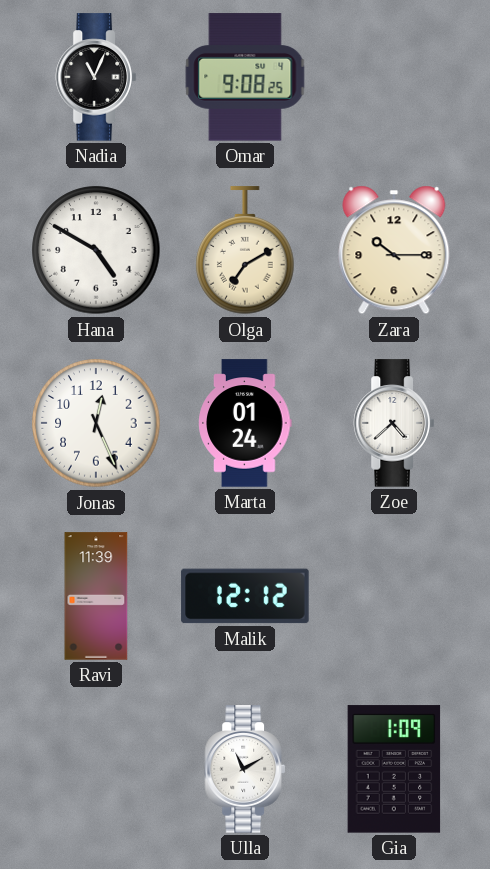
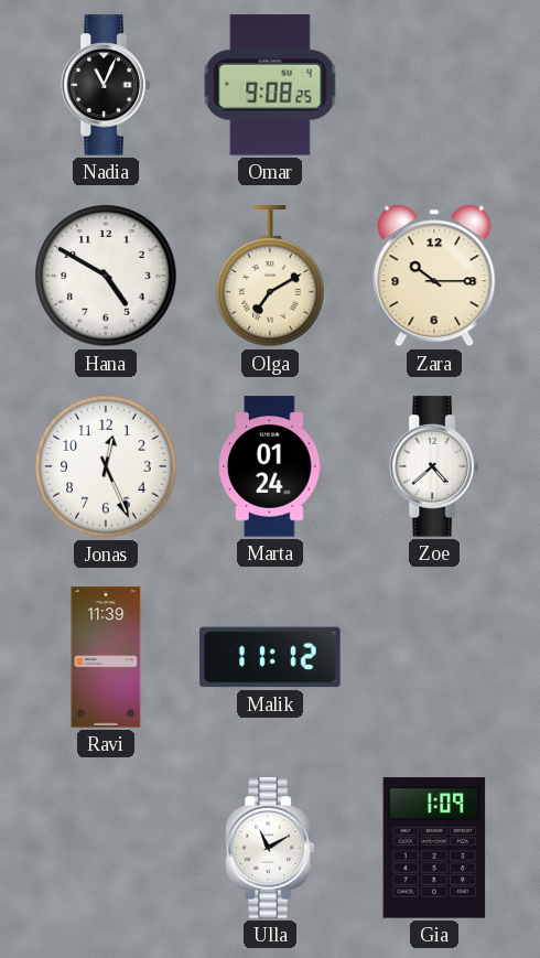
Malik: 12:12 -> 11:12 (270, 657)
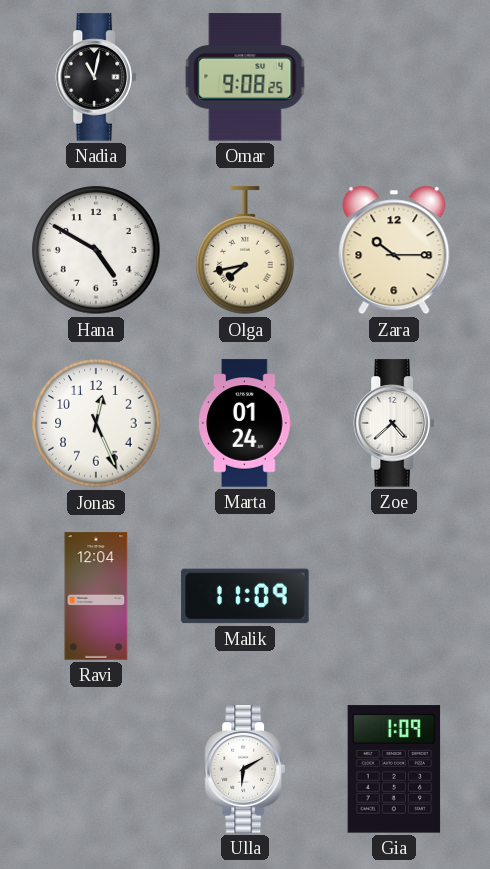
Nadia: 11:04 -> 11:02 (95, 77)
Olga: 7:10 -> 7:43 (245, 251)
Ravi: 11:39 -> 12:04 (96, 596)
Malik: 11:12 -> 11:09 (245, 596)
Ulla: 11:10 -> 6:10 (244, 769)
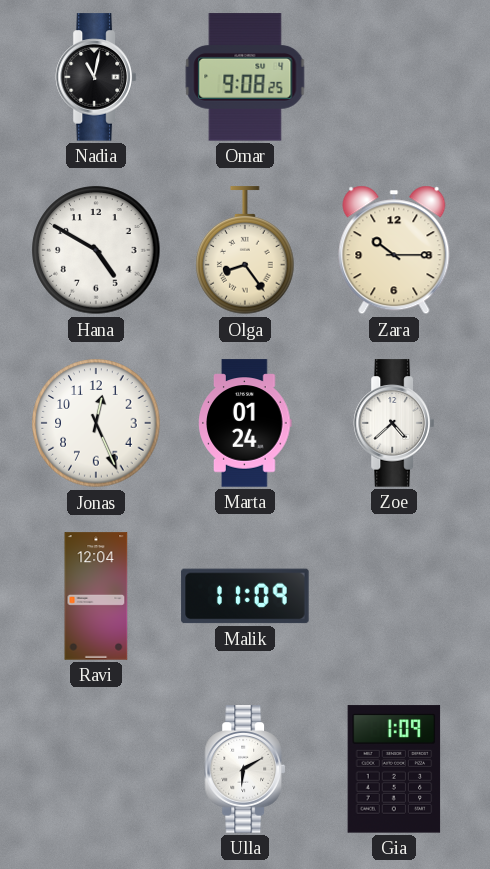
Olga: 7:43 -> 8:24 (245, 251)
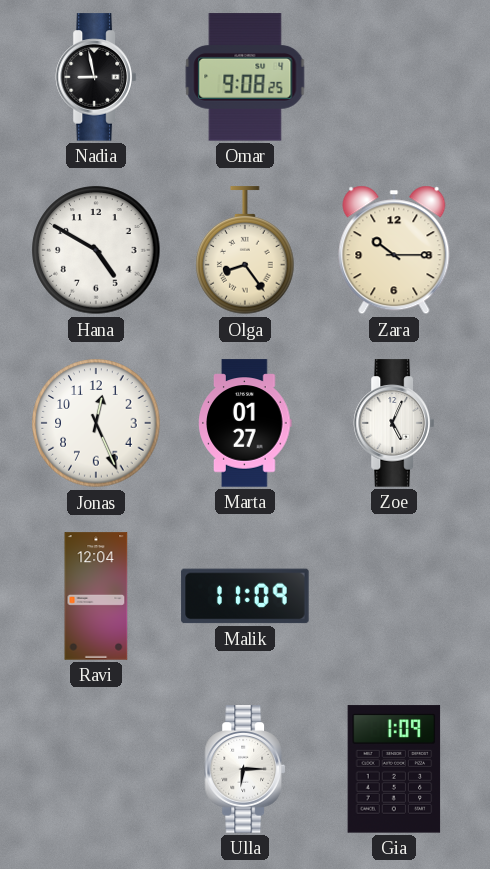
Nadia: 11:02 -> 8:58 (95, 77)
Marta: 01:24 -> 01:27 (245, 423)
Zoe: 4:38 -> 5:04 (393, 423)
Ulla: 6:10 -> 6:15 (244, 769)
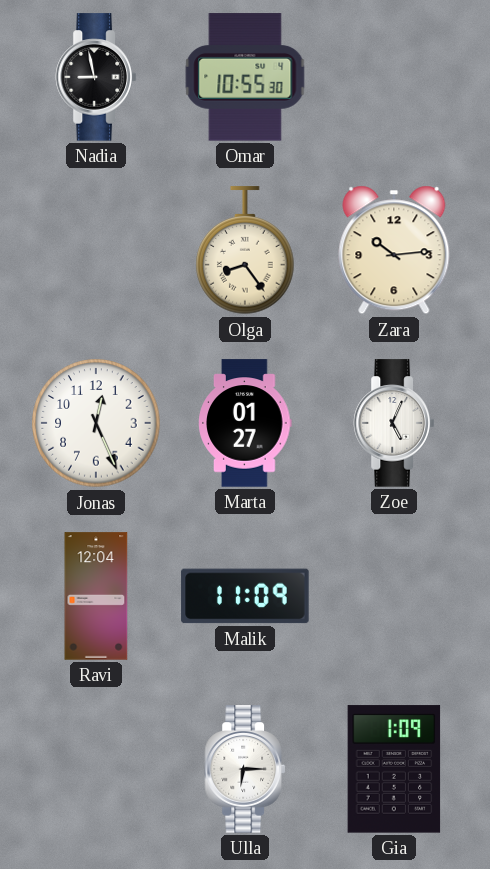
Omar: 9:08 -> 10:55 (245, 77)
Hana: 4:50 -> none (96, 250)
Zara: 10:15 -> 10:14 (394, 250)
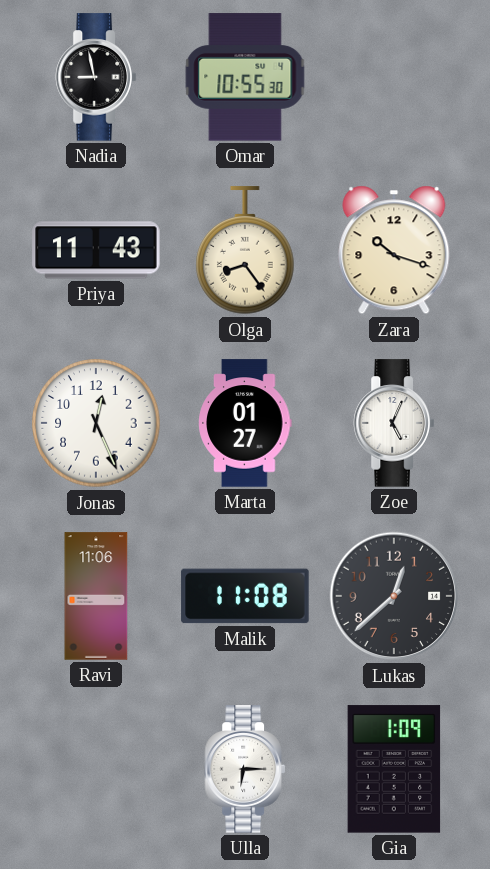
Priya: none -> 11:43 (96, 250)
Zara: 10:14 -> 10:18 (394, 250)
Ravi: 12:04 -> 11:06 (96, 596)
Malik: 11:09 -> 11:08 (245, 596)
Lukas: none -> 12:38 (394, 596)
